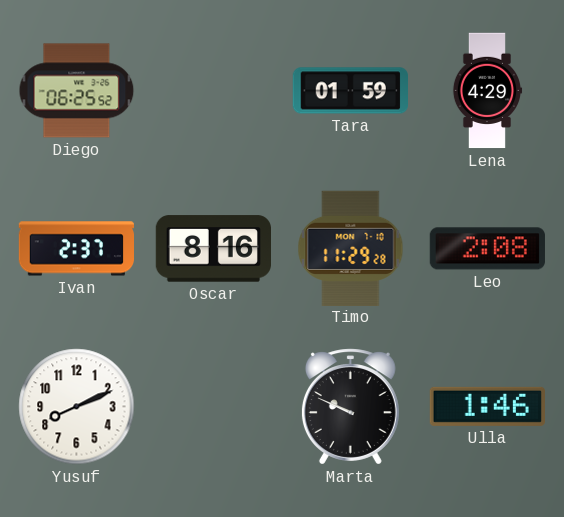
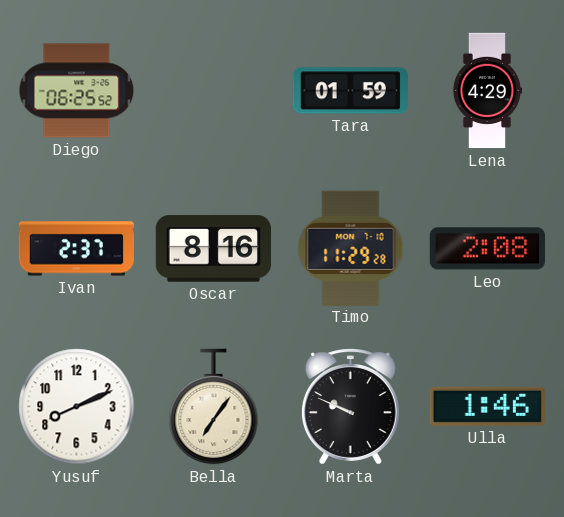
Bella: none -> 7:06 (214, 407)
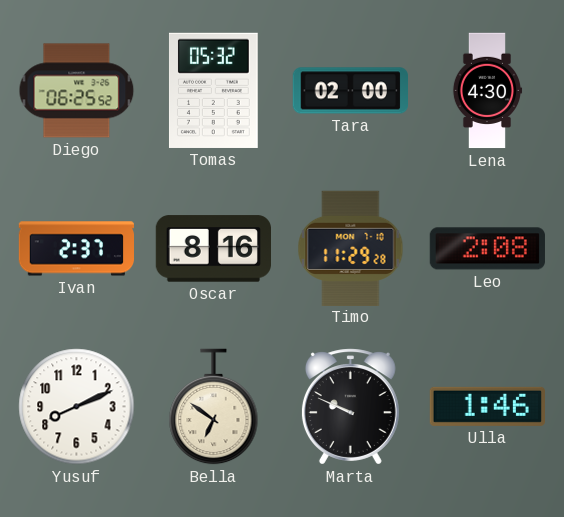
Tomas: none -> 05:32 (213, 90)
Tara: 01:59 -> 02:00 (350, 91)
Lena: 4:29 -> 4:30 (487, 91)
Bella: 7:06 -> 6:51 (214, 407)
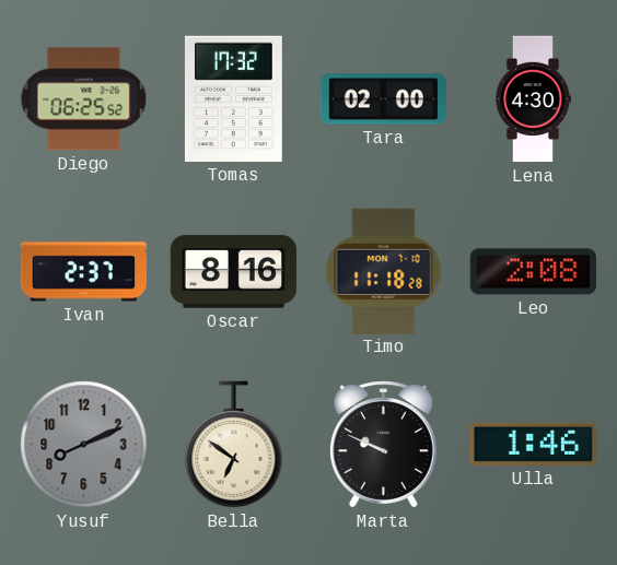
Tomas: 05:32 -> 17:32 (233, 98)
Timo: 11:29 -> 11:18 (384, 271)
Yusuf dial: white -> grey (84, 445)
